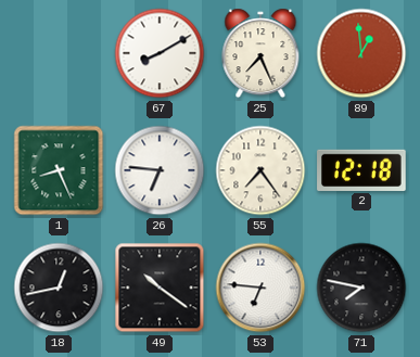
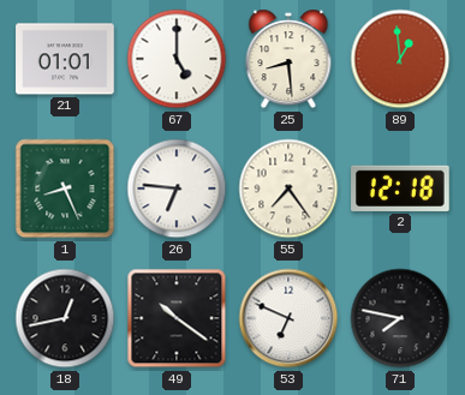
21: none -> 01:01 (65, 59)
67: 8:10 -> 5:00 (177, 59)
25: 7:26 -> 8:29 (288, 59)
53: 6:46 -> 6:49 (288, 318)
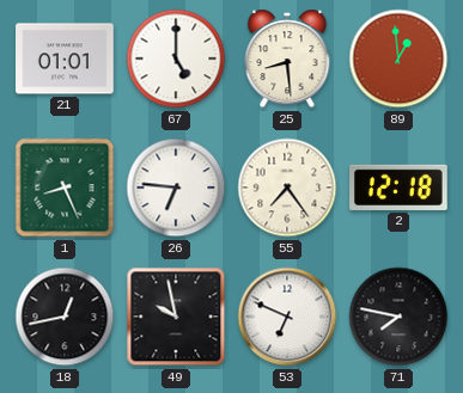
49: 10:21 -> 9:58 (176, 317)
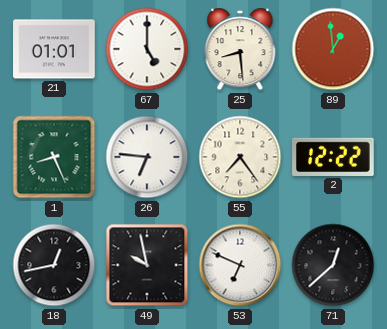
2: 12:18 -> 12:22 (333, 157)
71: 7:47 -> 12:38 (333, 265)
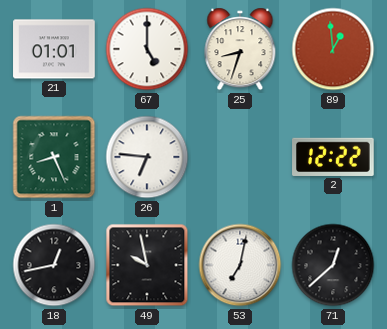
25: 8:29 -> 8:33 (240, 49)
55: 7:24 -> none (240, 157)
53: 6:49 -> 7:02 (240, 265)
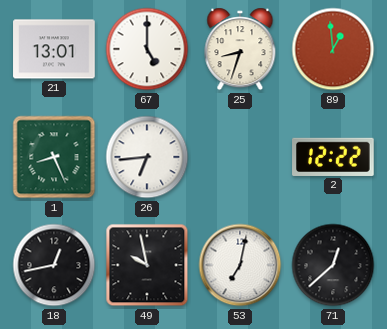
21: 01:01 -> 13:01 (54, 49)
26: 6:46 -> 6:44 (147, 157)
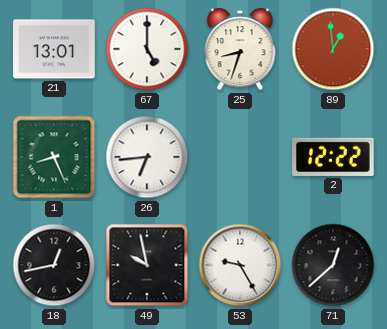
53: 7:02 -> 9:25 (240, 265)
